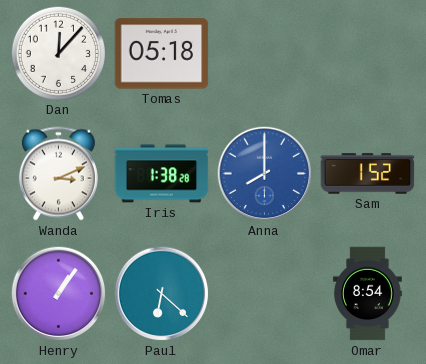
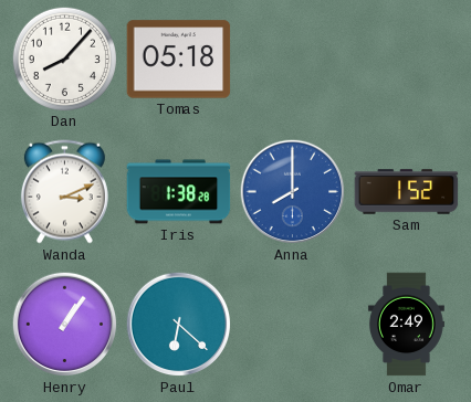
Dan: 12:07 -> 8:07 (64, 59)
Omar: 8:54 -> 2:49 (406, 325)
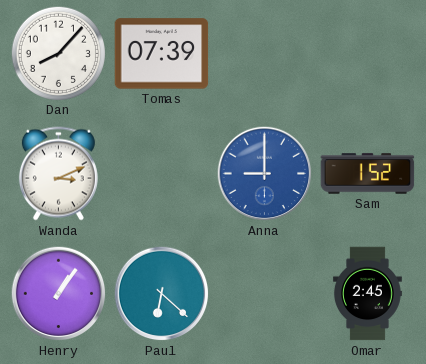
Tomas: 05:18 -> 07:39 (162, 54)
Iris: 1:38 -> none (179, 192)
Anna: 8:00 -> 9:00 (265, 174)
Omar: 2:49 -> 2:45 (367, 294)
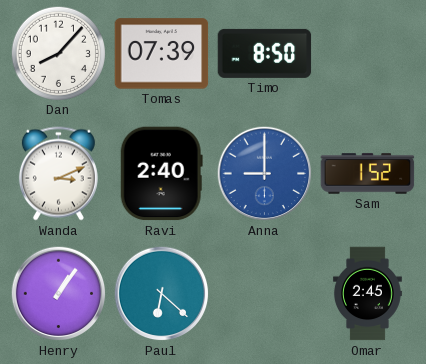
Timo: none -> 8:50 (265, 53)
Ravi: none -> 2:40 (161, 174)
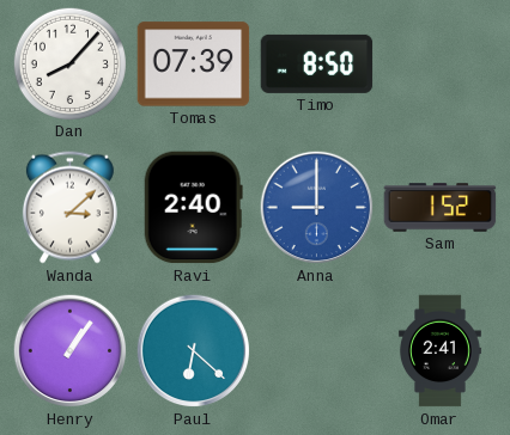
Wanda: 3:11 -> 3:08 (69, 208)
Omar: 2:45 -> 2:41 (439, 351)
